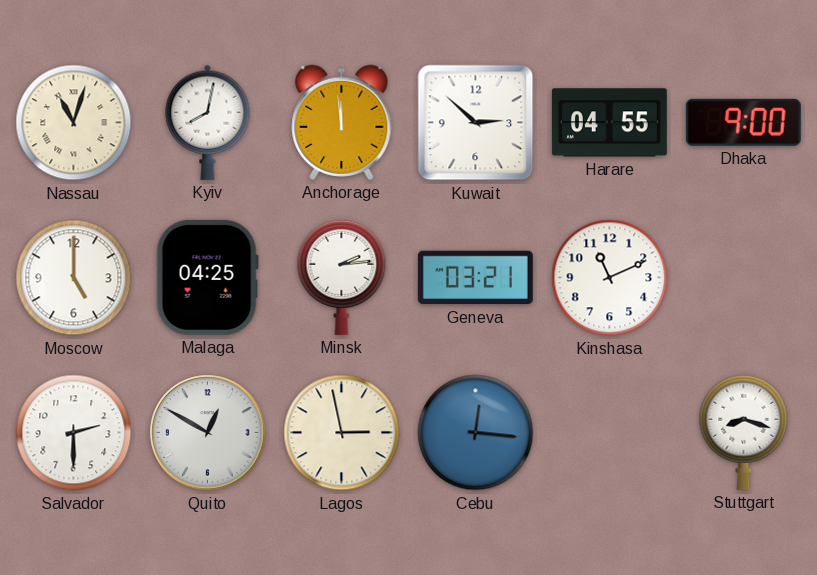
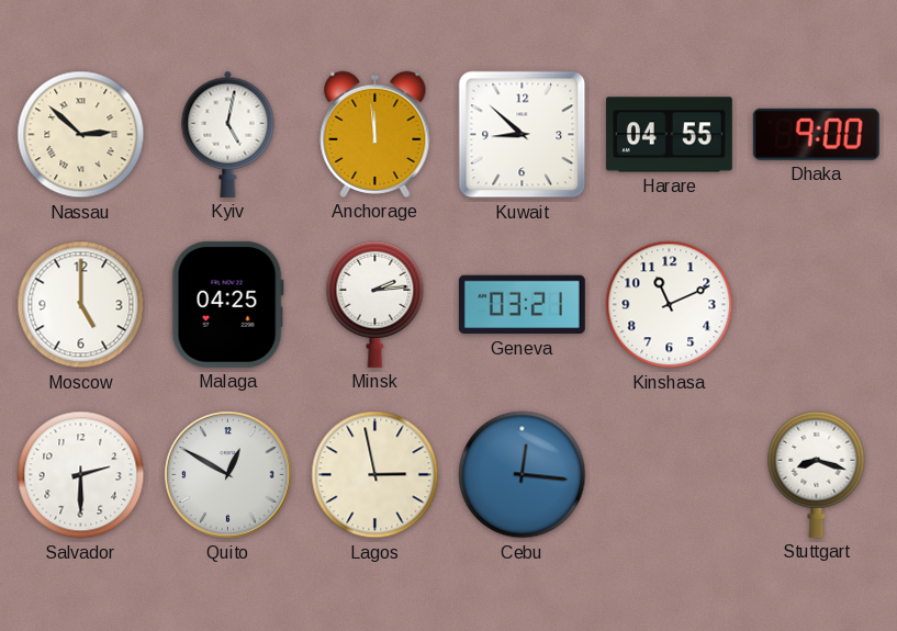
Nassau: 11:03 -> 2:52 (81, 135)
Kyiv: 8:02 -> 5:02 (228, 134)
Kuwait: 2:52 -> 8:52 (523, 135)
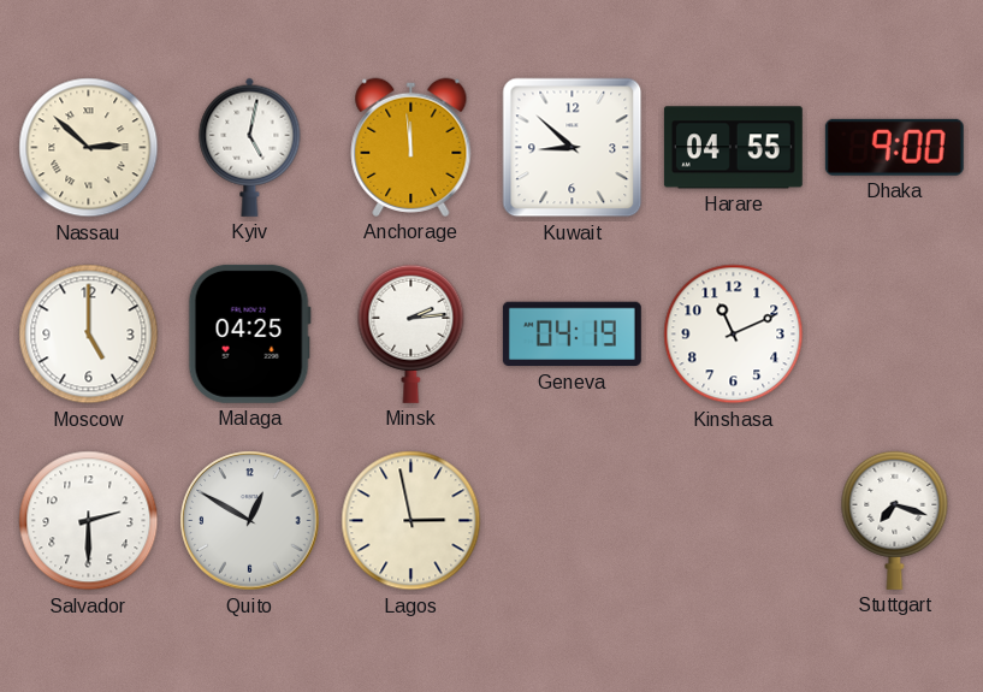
Geneva: 03:21 -> 04:19 (572, 335)
Cebu: 12:16 -> none (523, 475)
Stuttgart: 8:18 -> 7:18 (895, 520)
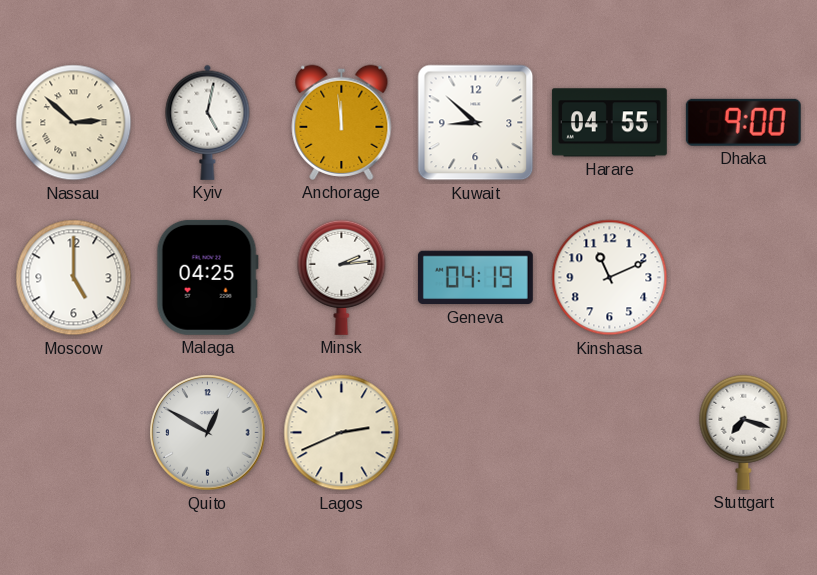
Salvador: 2:30 -> none (89, 521)
Lagos: 2:58 -> 2:41 (342, 433)
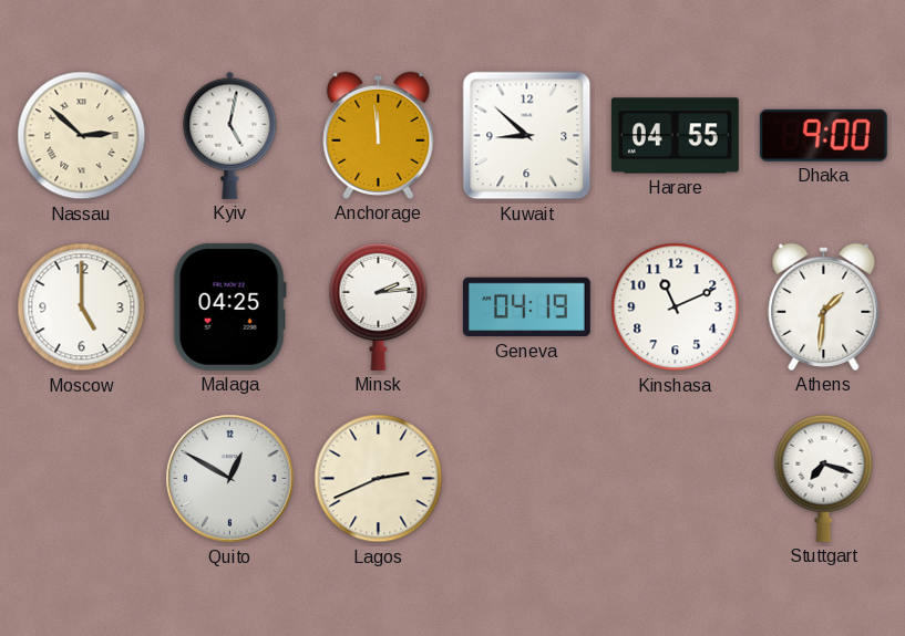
Athens: none -> 1:31 (824, 306)
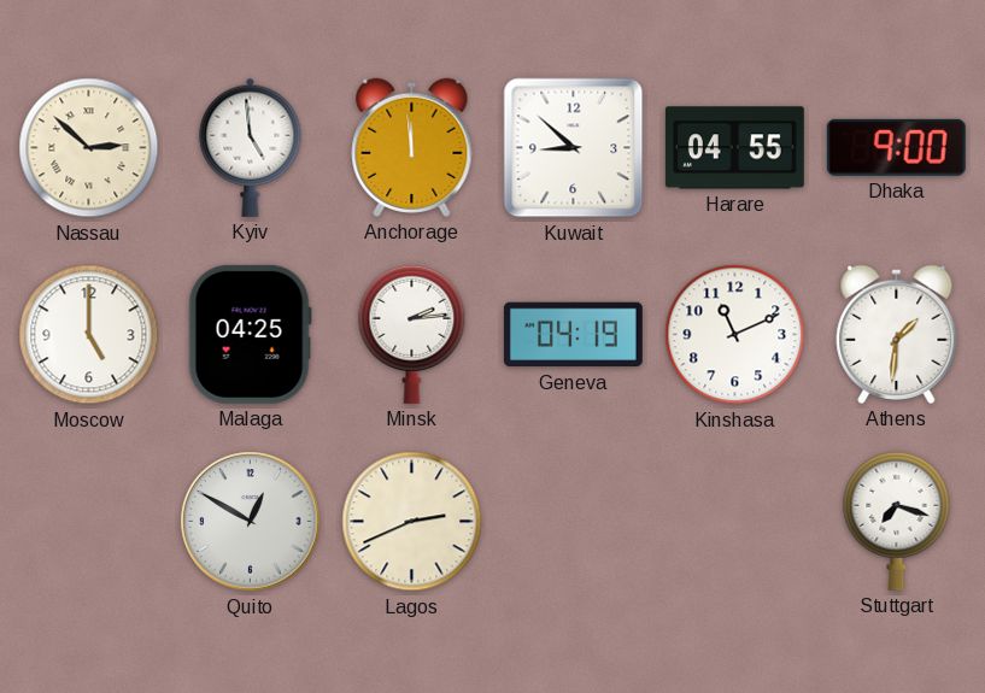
Kyiv: 5:02 -> 4:59 (251, 147)
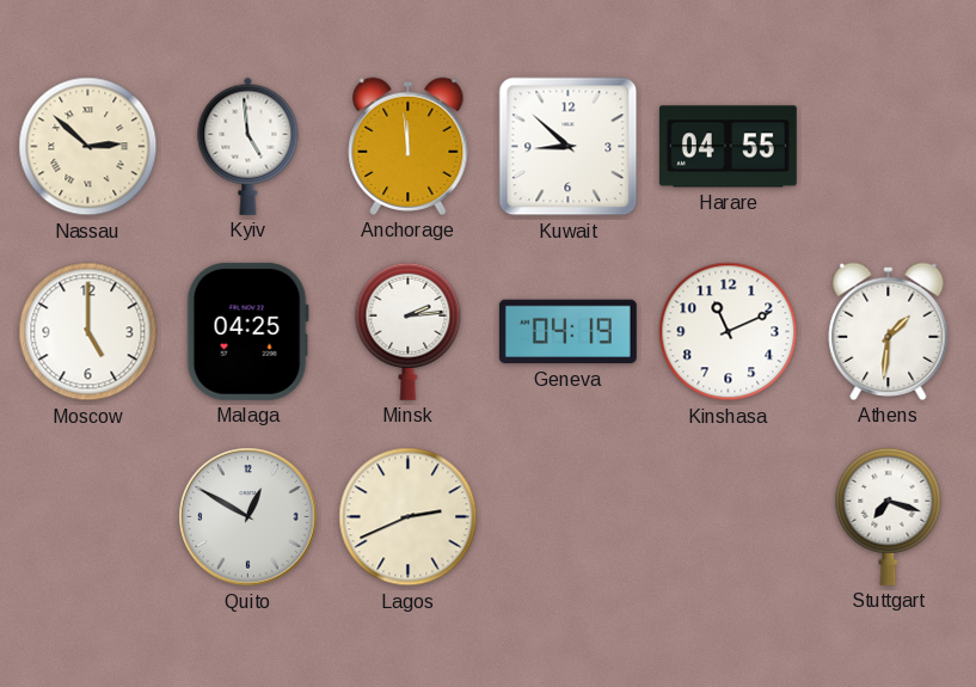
Dhaka: 9:00 -> none (896, 147)
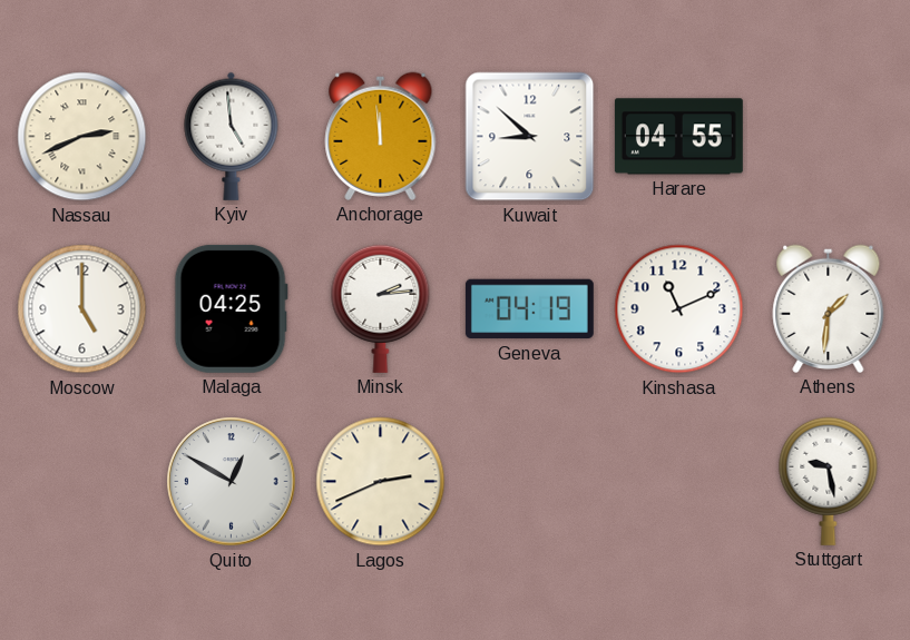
Nassau: 2:52 -> 2:41 (82, 137)
Stuttgart: 7:18 -> 9:28 (829, 481)
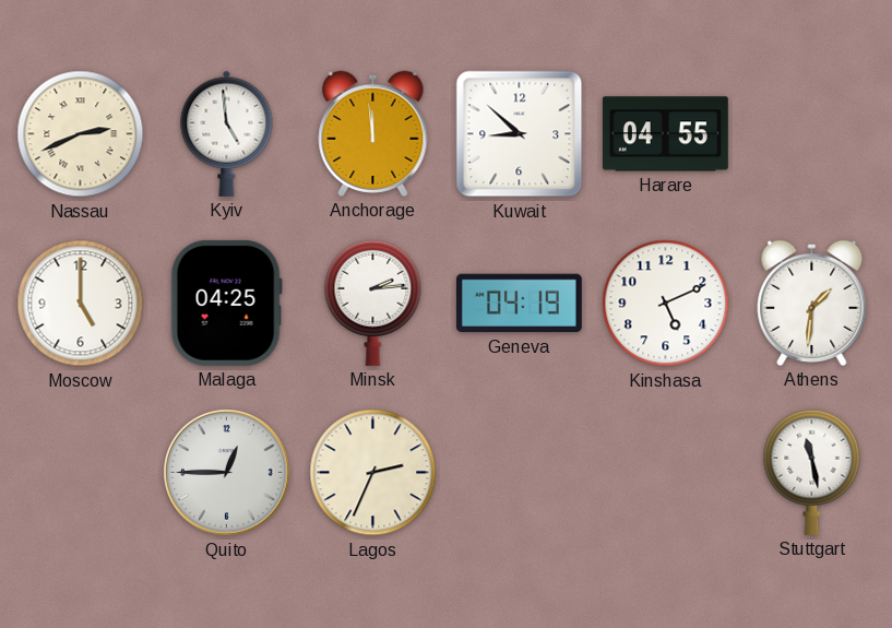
Kinshasa: 11:11 -> 5:11 (666, 304)
Quito: 12:50 -> 12:45 (227, 473)
Lagos: 2:41 -> 2:34 (373, 473)
Stuttgart: 9:28 -> 11:28 (812, 472)
